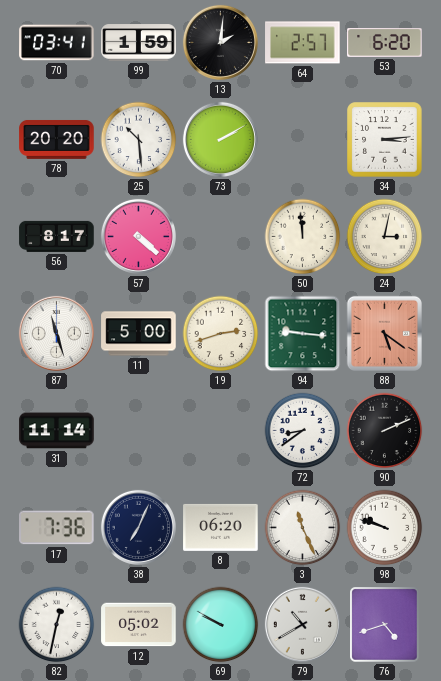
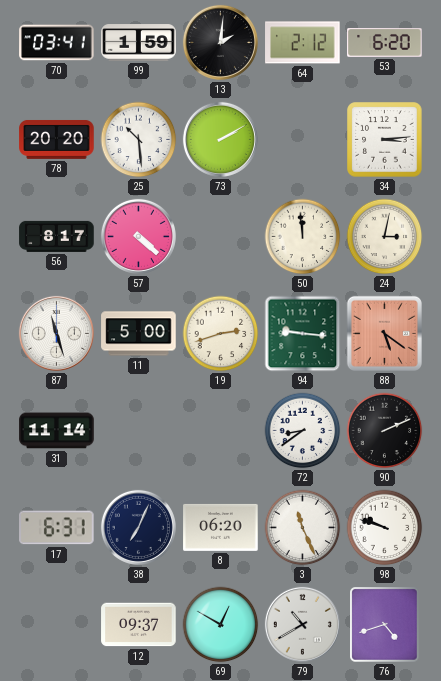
64: 2:57 -> 2:12 (303, 43)
17: 7:36 -> 6:31 (57, 528)
82: 12:32 -> none (57, 625)
12: 05:02 -> 09:37 (139, 625)
69: 9:50 -> 12:50 (221, 625)
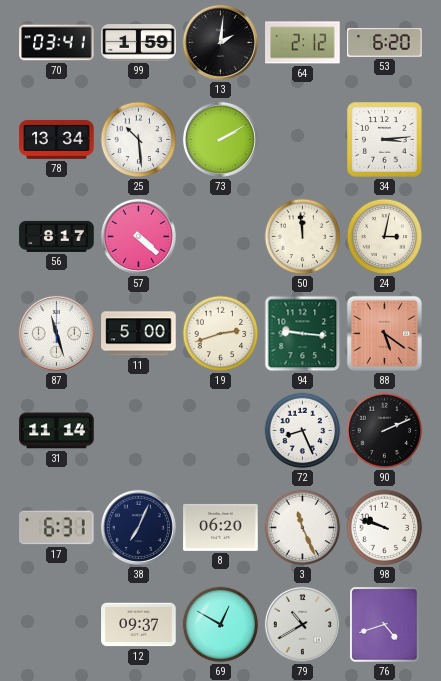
78: 20:20 -> 13:34 (57, 139)
72: 8:39 -> 8:26 (303, 431)
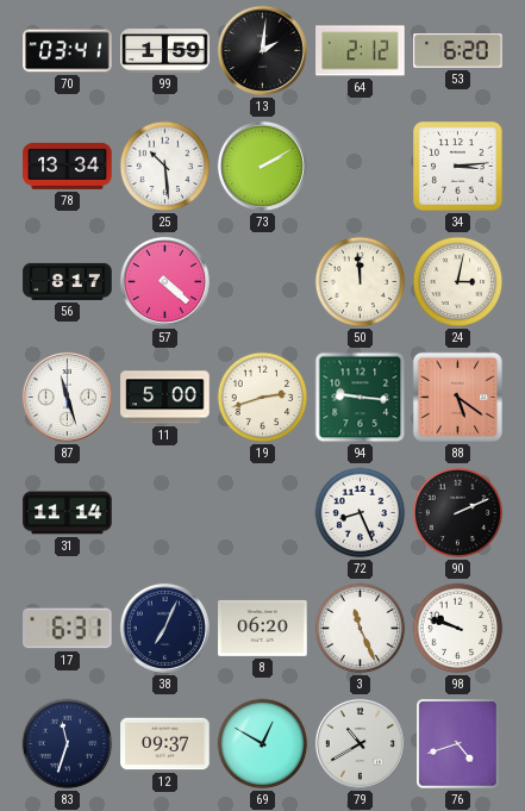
83: none -> 11:33 (68, 744)
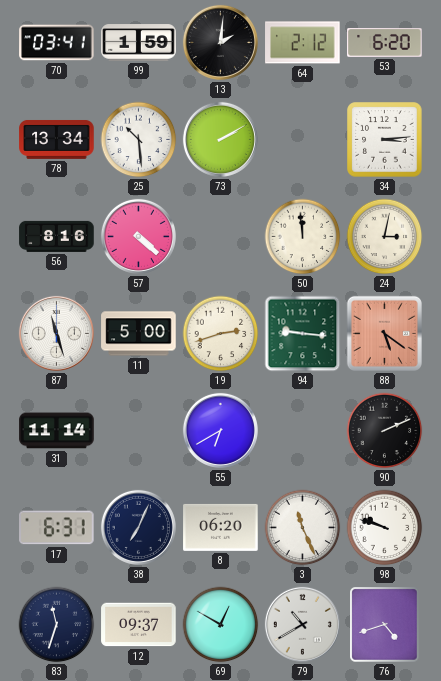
56: 8:17 -> 8:16 (57, 236)
55: none -> 6:40 (220, 430)
72: 8:26 -> none (361, 513)
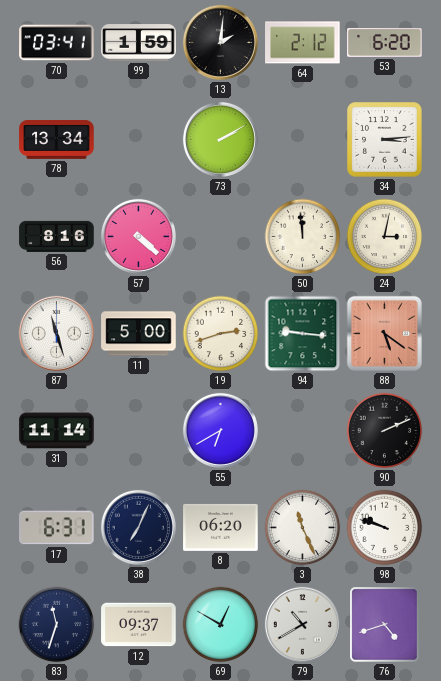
25: 10:29 -> none (139, 140)
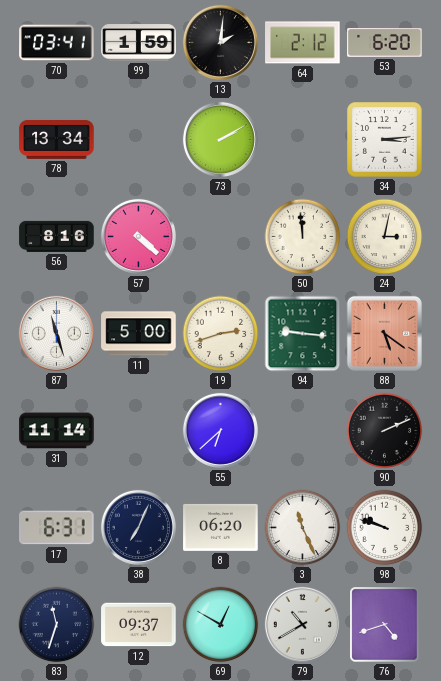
55: 6:40 -> 6:38 (220, 430)
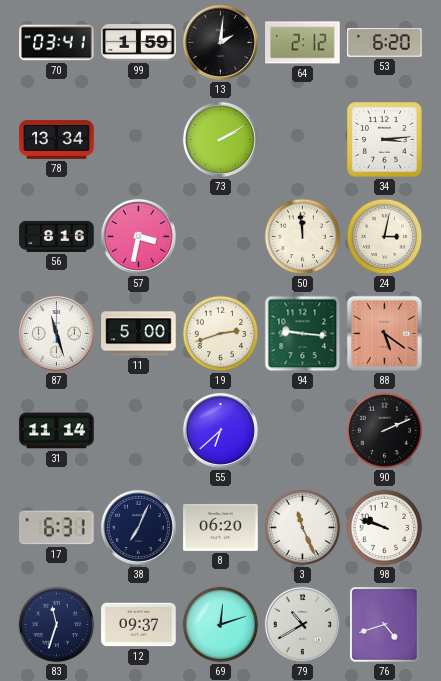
57: 4:22 -> 3:32 (138, 236)
69: 12:50 -> 12:12 (221, 625)
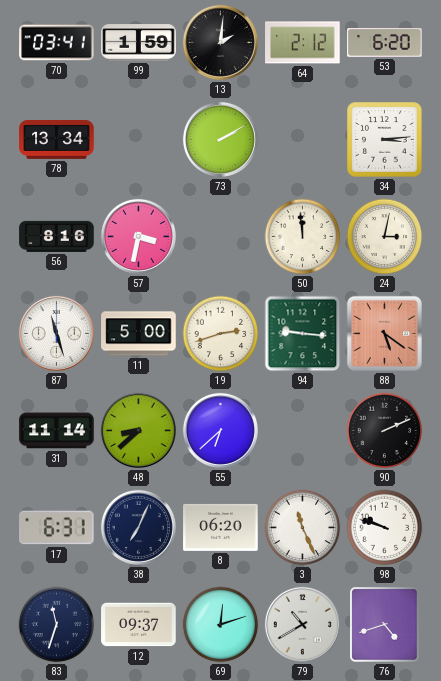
48: none -> 8:38 (138, 430)
